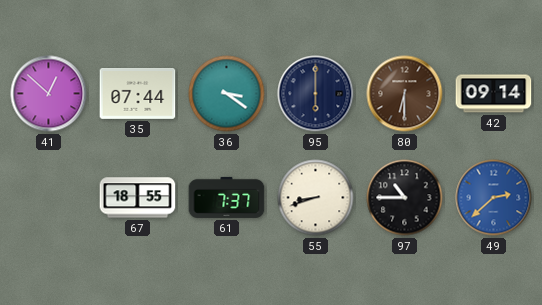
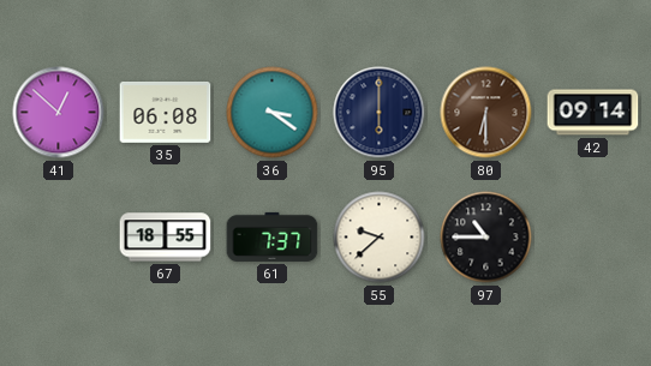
35: 07:44 -> 06:08 (166, 113)
55: 8:42 -> 9:38 (380, 238)
49: 2:38 -> none (494, 198)
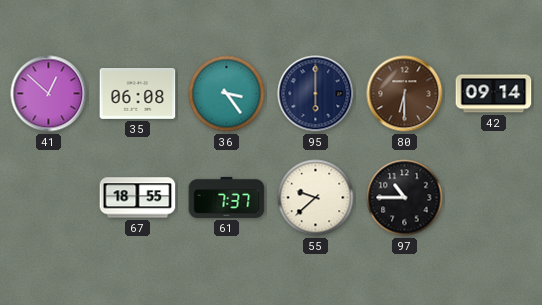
36: 3:21 -> 3:24 (227, 94)
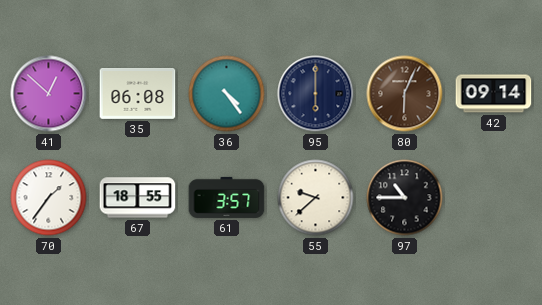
36: 3:24 -> 4:24 (227, 94)
80: 6:30 -> 6:04 (405, 94)
70: none -> 1:36 (49, 198)
61: 7:37 -> 3:57 (227, 197)
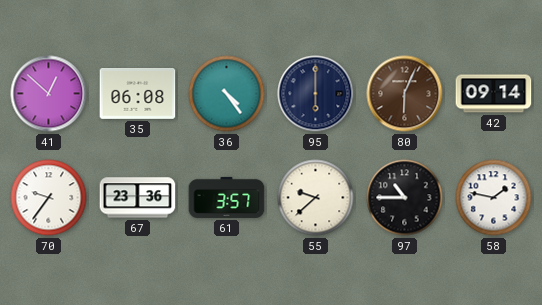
70: 1:36 -> 9:36 (49, 198)
67: 18:55 -> 23:36 (138, 198)
58: none -> 1:47 (494, 198)
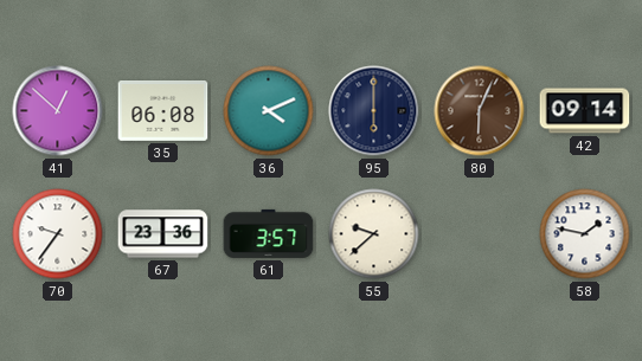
36: 4:24 -> 4:11 (269, 111)
97: 10:45 -> none (405, 198)
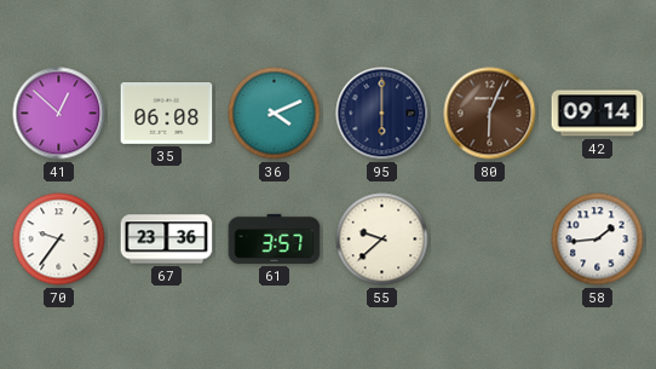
58: 1:47 -> 1:44 (598, 240)
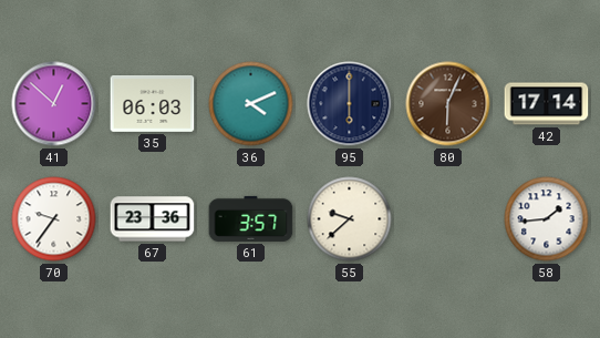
35: 06:08 -> 06:03 (153, 104)
42: 09:14 -> 17:14 (547, 104)
